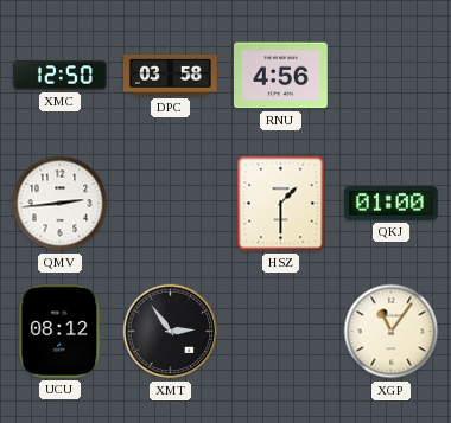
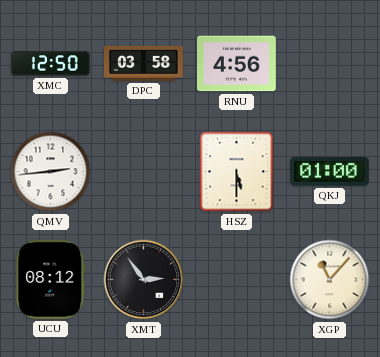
HSZ: 1:30 -> 5:30 (237, 172)
XGP: 11:06 -> 11:07 (330, 280)
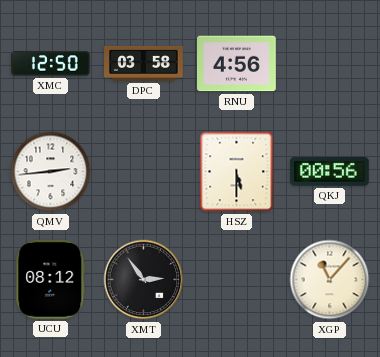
QKJ: 01:00 -> 00:56 (330, 172)
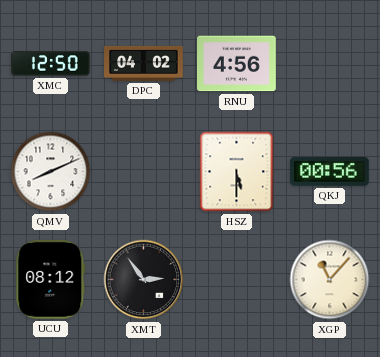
DPC: 03:58 -> 04:02 (144, 63)
QMV: 2:44 -> 8:11 (51, 172)
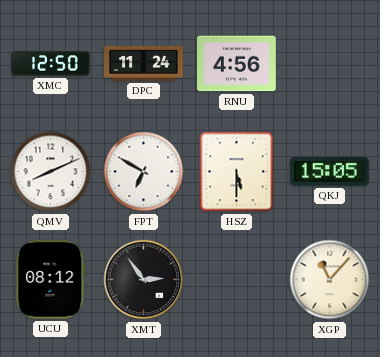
DPC: 04:02 -> 11:24 (144, 63)
FPT: none -> 6:50 (144, 172)
QKJ: 00:56 -> 15:05 (330, 172)
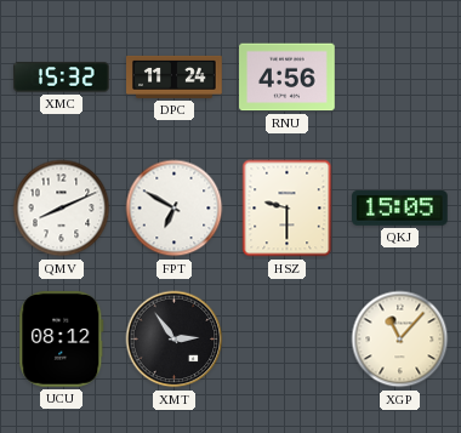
XMC: 12:50 -> 15:32 (62, 78)
HSZ: 5:30 -> 9:30 (288, 209)
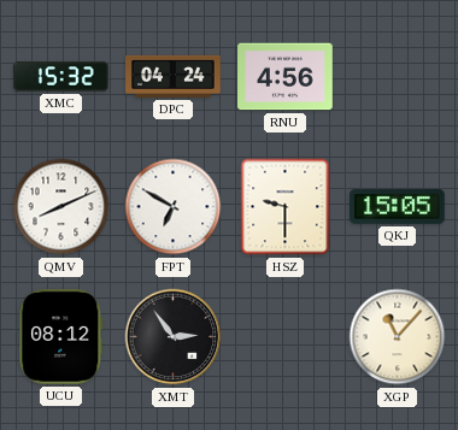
DPC: 11:24 -> 04:24 (174, 76)
